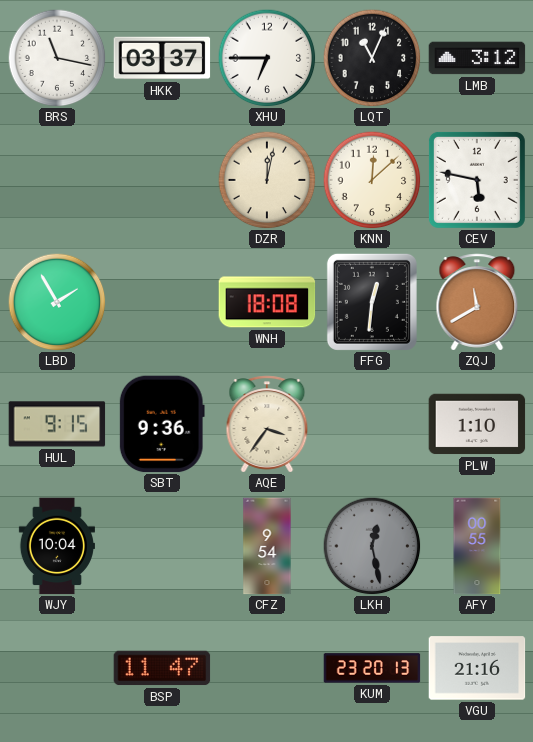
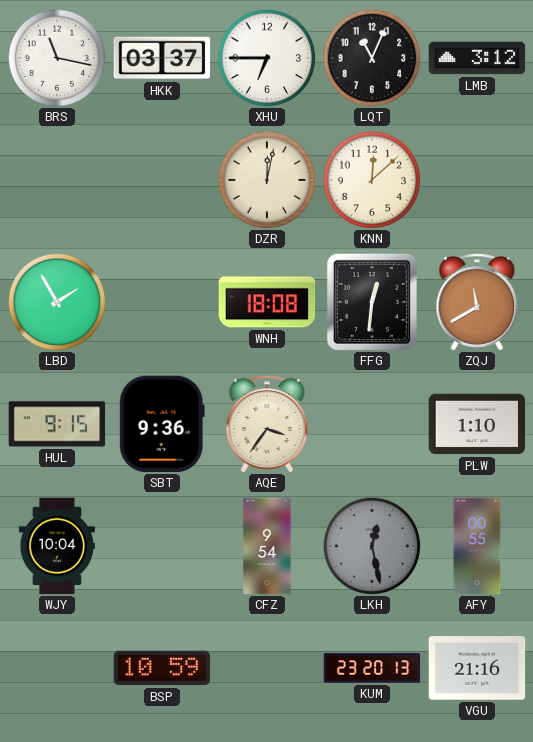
CEV: 5:47 -> none (477, 180)
BSP: 11:47 -> 10:59 (162, 668)
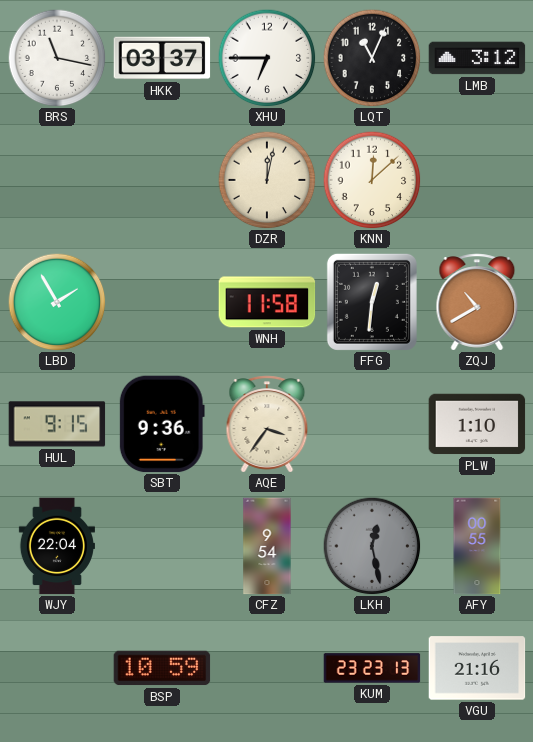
WNH: 18:08 -> 11:58 (267, 302)
ZQJ: 11:40 -> 10:40 (477, 302)
WJY: 10:04 -> 22:04 (57, 546)
KUM: 23:20 -> 23:23 (372, 668)
